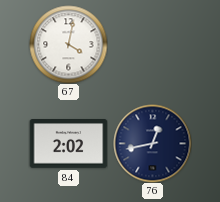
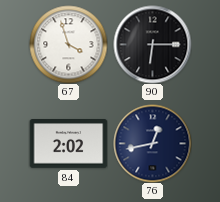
67: 4:02 -> 3:57 (68, 44)
90: none -> 6:15 (152, 44)
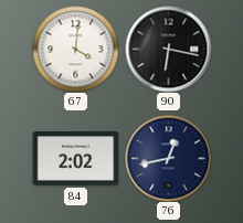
67: 3:57 -> 4:01 (75, 49)
90: 6:15 -> 6:17 (168, 49)
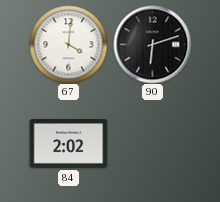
90: 6:17 -> 6:12 (152, 44)
76: 12:43 -> none (168, 158)
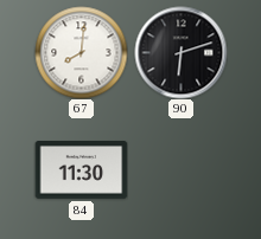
67: 4:01 -> 8:01 (81, 52)
84: 2:02 -> 11:30 (81, 170)
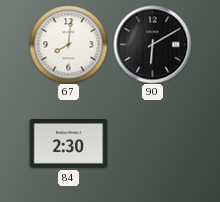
90: 6:12 -> 6:10 (152, 44)
84: 11:30 -> 2:30 (68, 144)
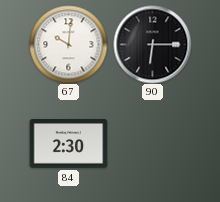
67: 8:01 -> 10:01 (68, 44)
90: 6:10 -> 6:15 (152, 44)
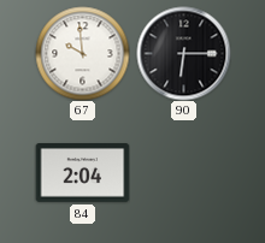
67: 10:01 -> 9:59 (82, 53)
84: 2:30 -> 2:04 (82, 173)
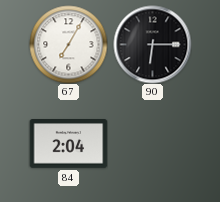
67: 9:59 -> 7:05 (68, 44)
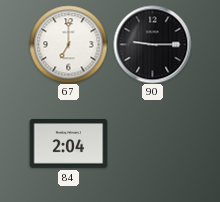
67: 7:05 -> 7:00 (68, 44)
90: 6:15 -> 9:15 (152, 44)
